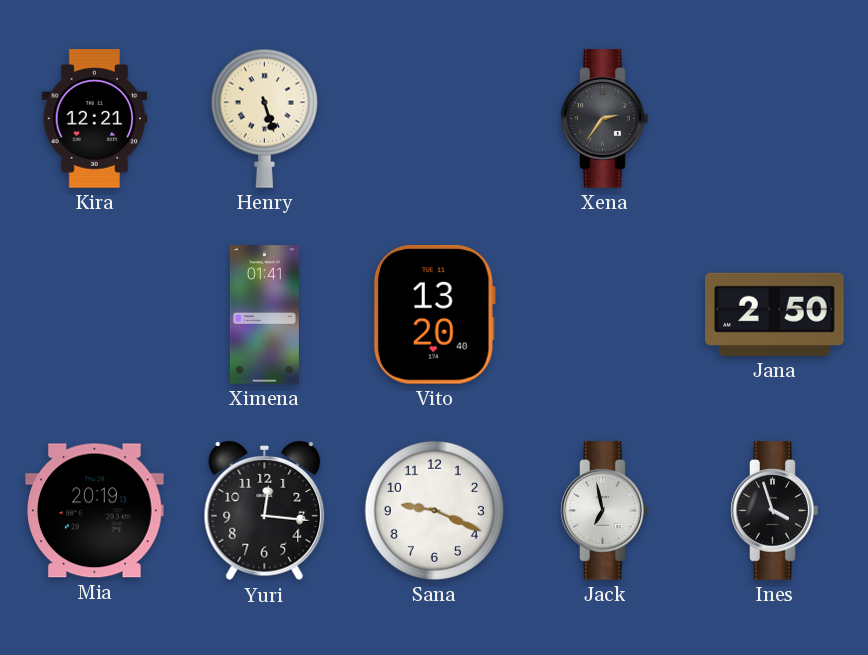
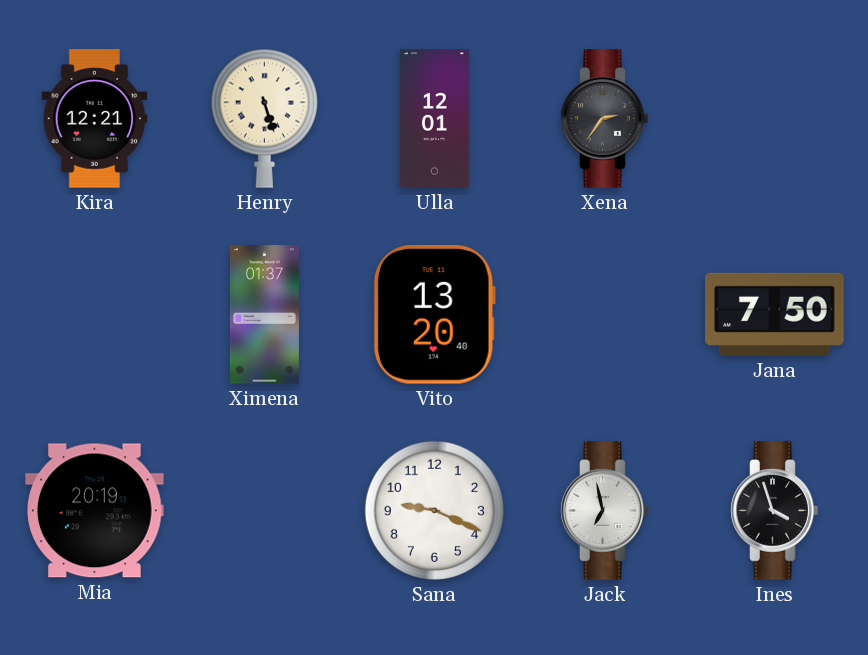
Ulla: none -> 12:01 (434, 119)
Ximena: 01:41 -> 01:37 (264, 315)
Jana: 2:50 -> 7:50 (775, 314)
Yuri: 12:16 -> none (265, 512)
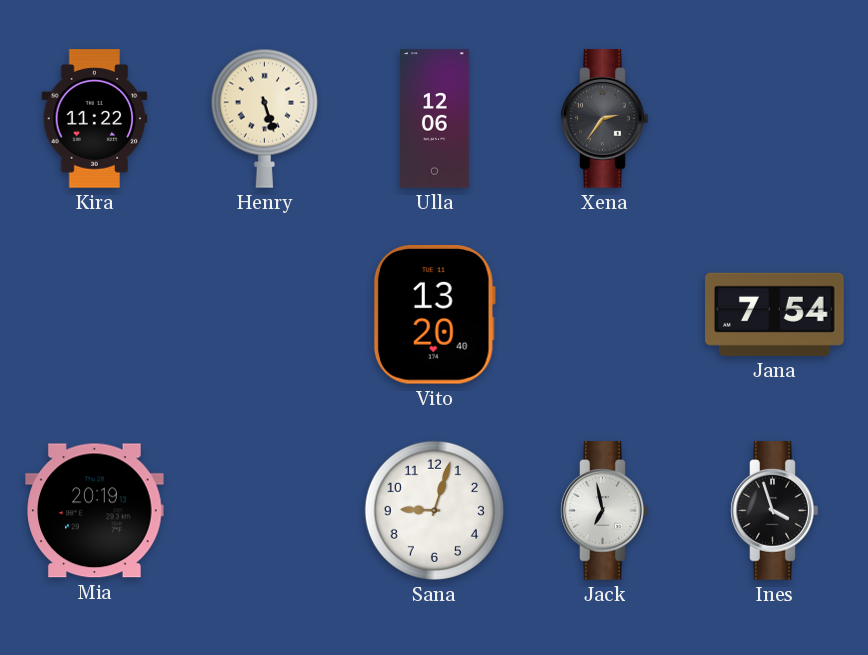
Kira: 12:21 -> 11:22 (95, 119)
Ulla: 12:01 -> 12:06 (434, 119)
Ximena: 01:37 -> none (264, 315)
Jana: 7:50 -> 7:54 (775, 314)
Sana: 9:19 -> 9:03 (434, 510)
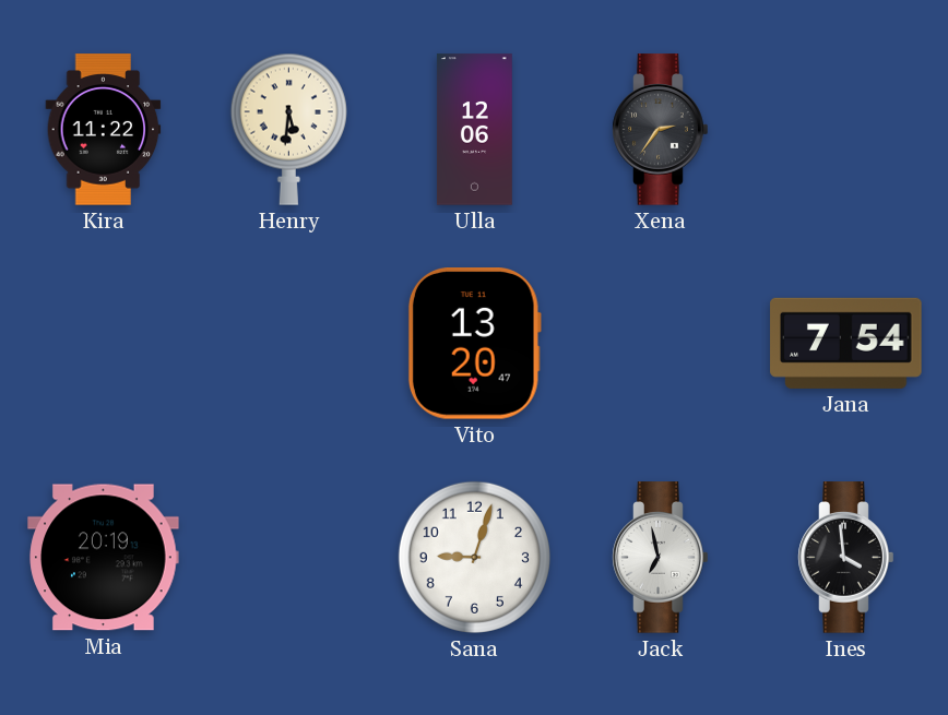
Henry: 5:27 -> 5:31 (288, 129)
Vito: 13:20:40 -> 13:20:47 (474, 344)
Ines: 3:57 -> 3:59 (846, 558)
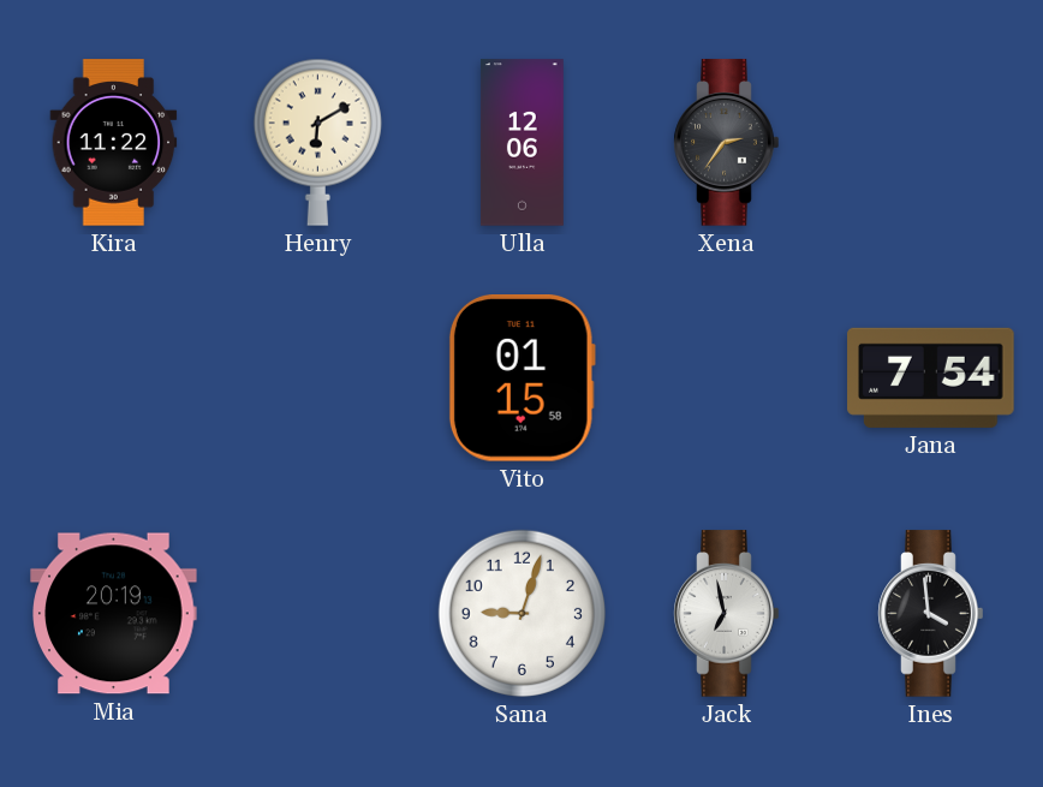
Henry: 5:31 -> 6:10 (317, 142)
Vito: 13:20 -> 01:15 (521, 378)
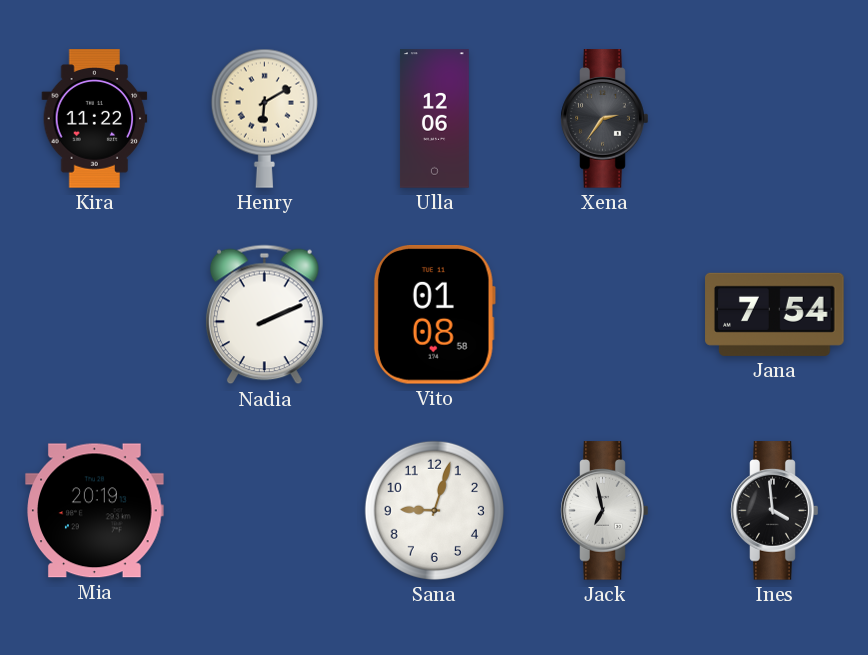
Nadia: none -> 2:11 (264, 315)
Vito: 01:15 -> 01:08 (434, 315)
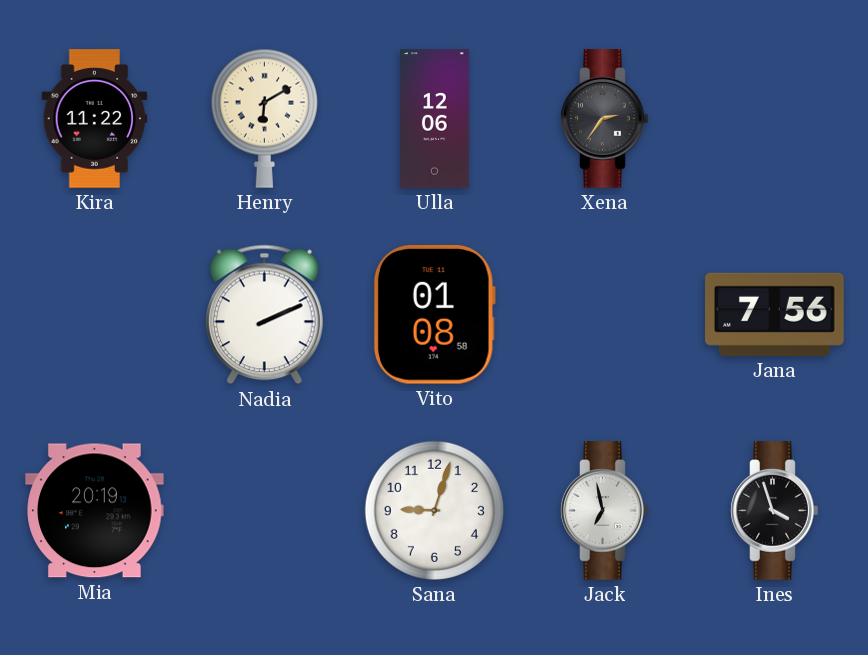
Jana: 7:54 -> 7:56 (775, 314)
Ines: 3:59 -> 3:57 (775, 511)
